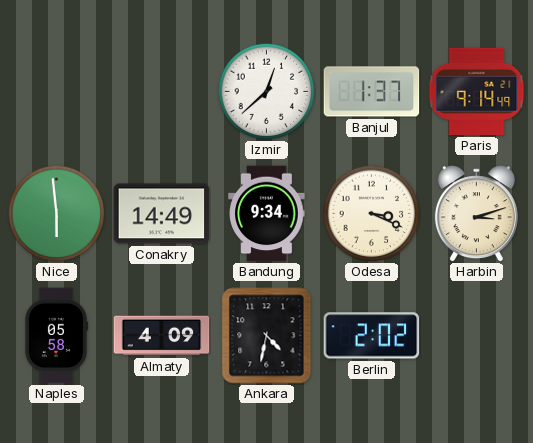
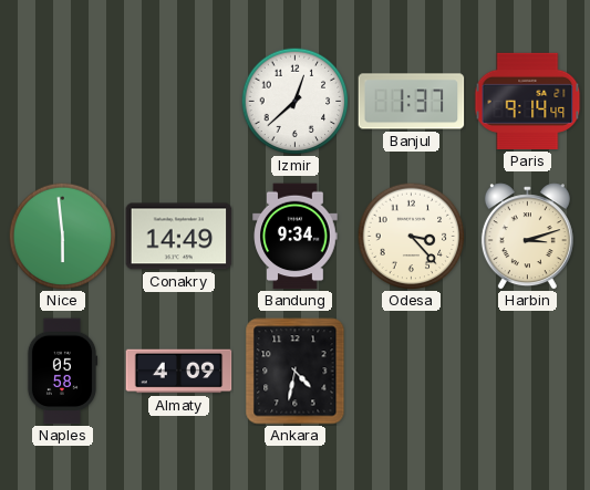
Odesa: 3:19 -> 3:23 (411, 236)
Berlin: 2:02 -> none (372, 336)
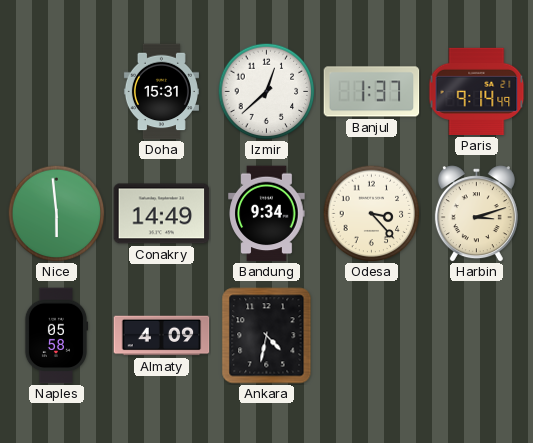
Doha: none -> 15:31 (161, 92)
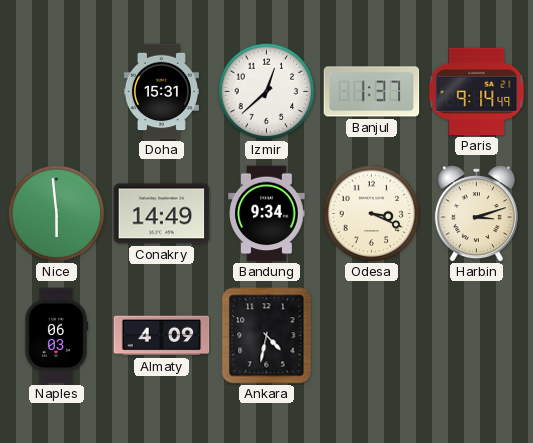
Odesa: 3:23 -> 3:19 (371, 213)
Naples: 05:58 -> 06:03 (56, 336)
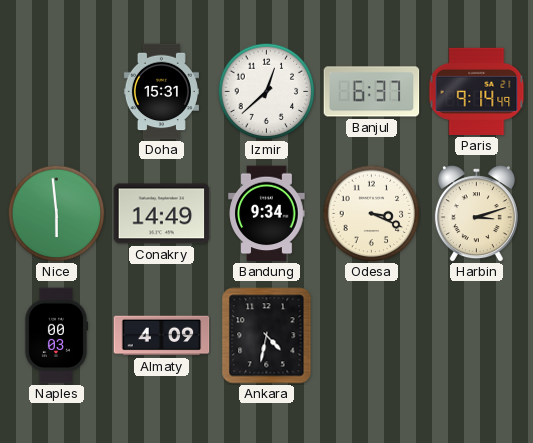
Banjul: 1:37 -> 6:37 (372, 92)
Naples: 06:03 -> 00:03 (56, 336)
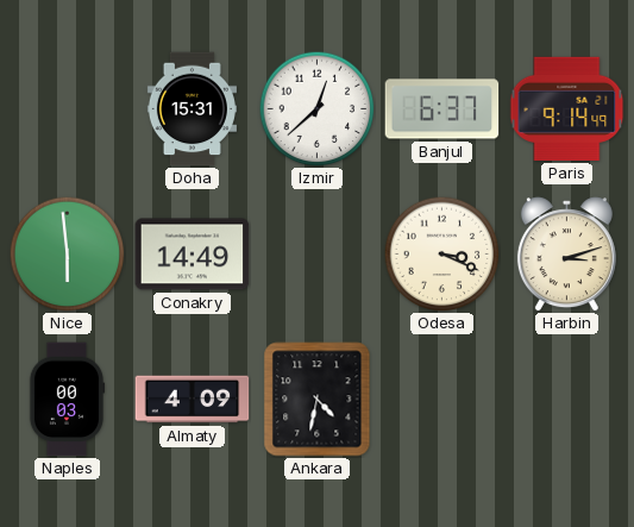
Bandung: 9:34 -> none (267, 214)
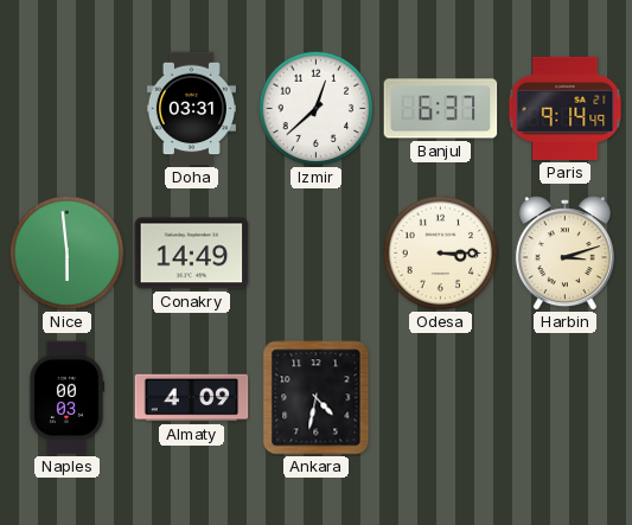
Doha: 15:31 -> 03:31 (191, 109)
Odesa: 3:19 -> 3:15 (440, 252)
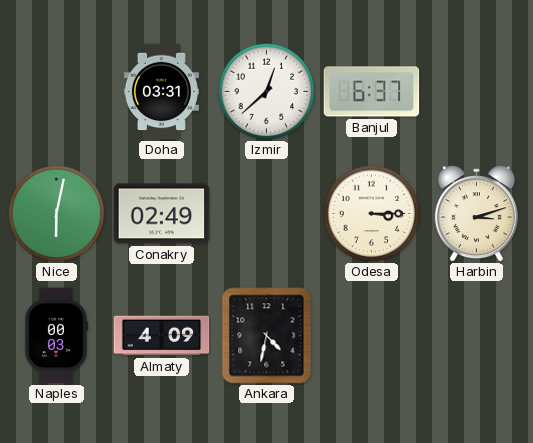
Paris: 9:14 -> none (566, 108)
Nice: 5:59 -> 6:02 (56, 213)
Conakry: 14:49 -> 02:49 (162, 214)
